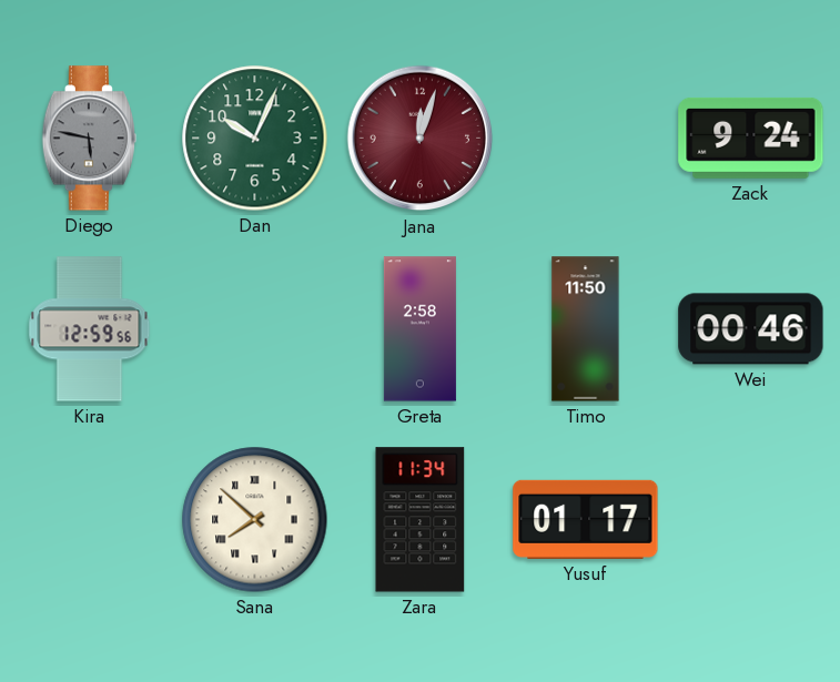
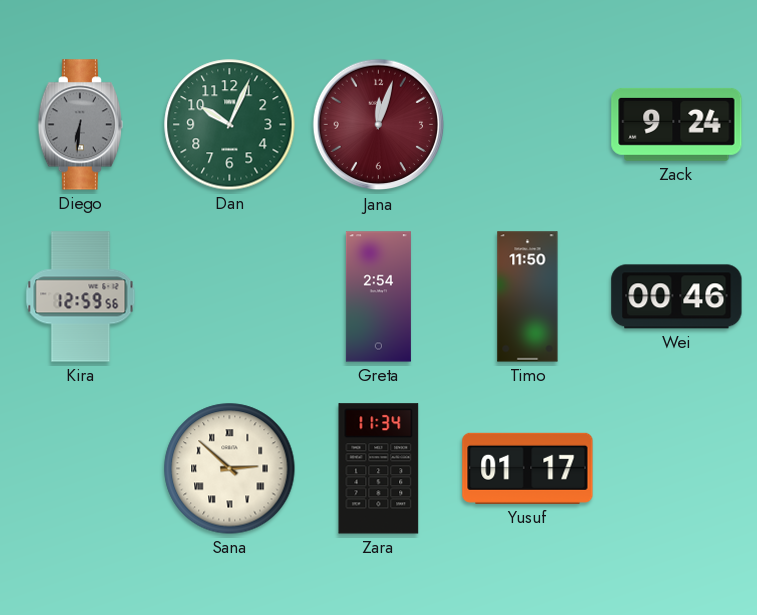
Diego: 5:47 -> 6:31 (80, 125)
Greta: 2:58 -> 2:54 (378, 297)
Sana: 7:52 -> 2:52 (230, 469)
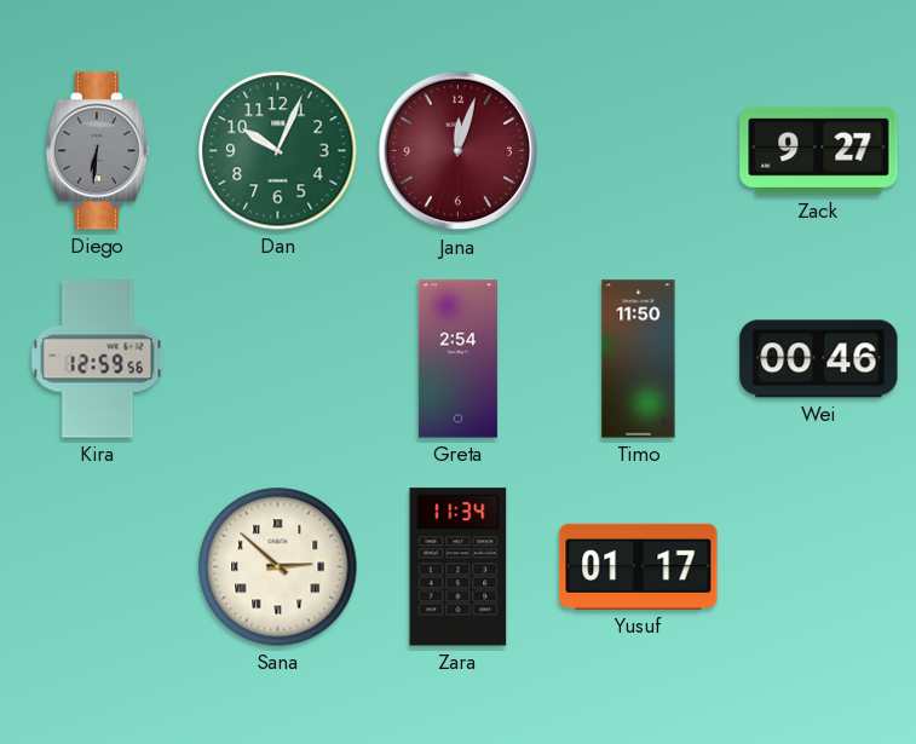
Zack: 9:24 -> 9:27 (819, 150)
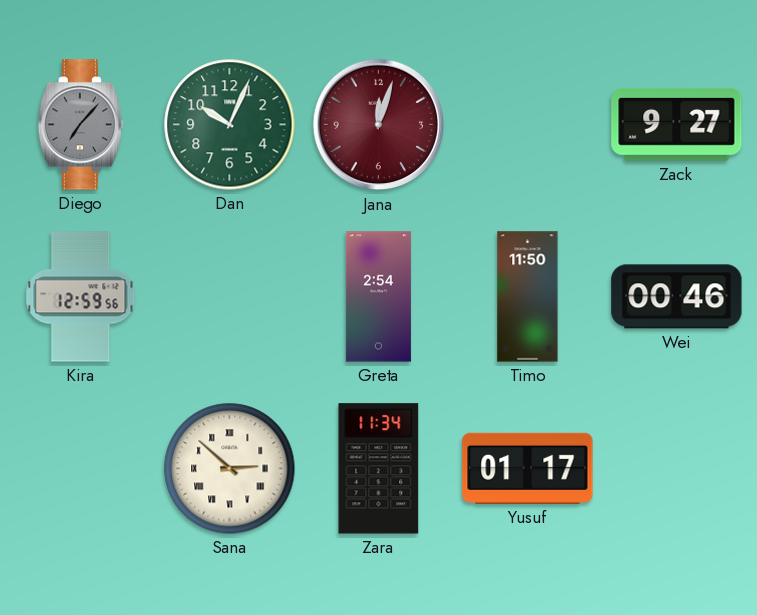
Diego: 6:31 -> 7:07 (80, 125)
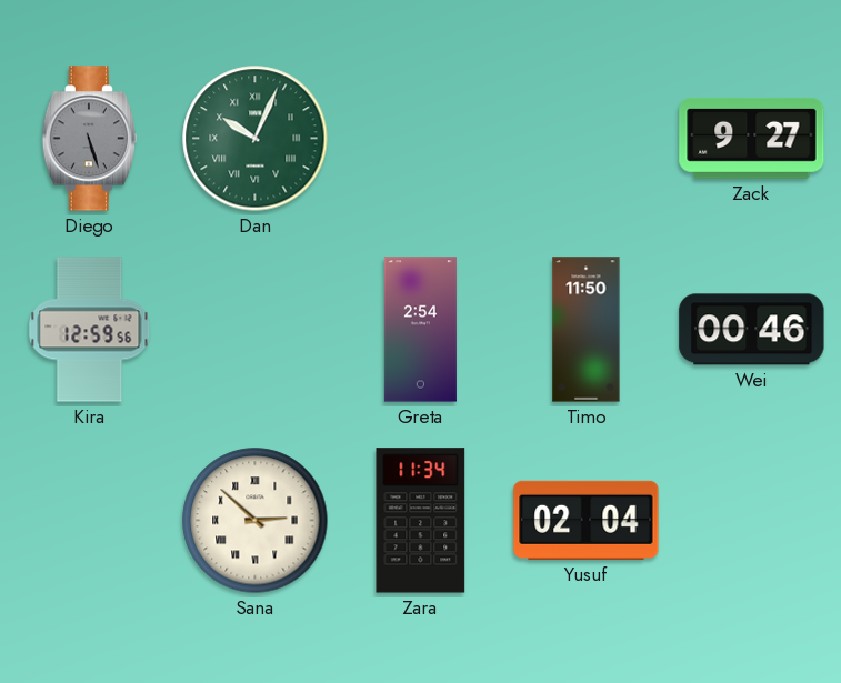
Diego: 7:07 -> 5:27 (89, 139)
Dan numerals: Arabic -> Roman (256, 139)
Jana: 12:03 -> none (379, 125)
Yusuf: 01:17 -> 02:04 (587, 520)
